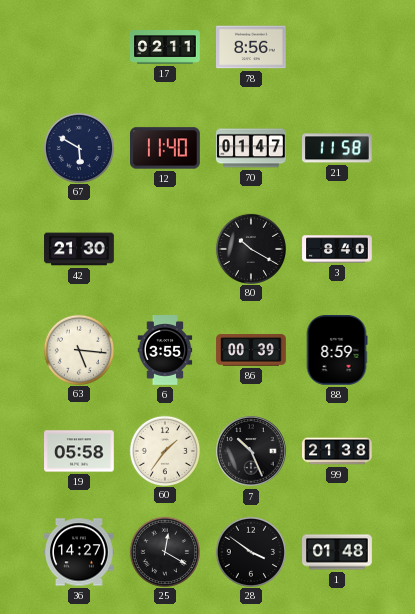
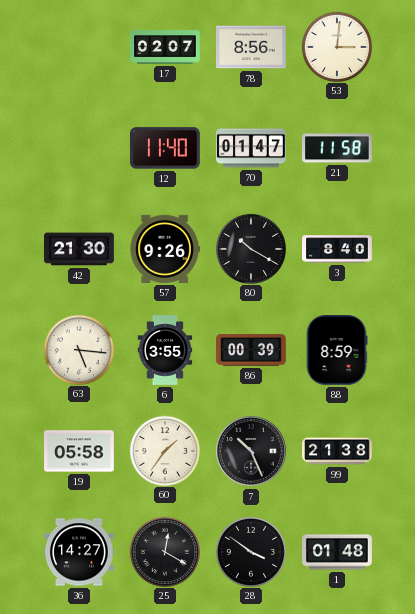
17: 02:11 -> 02:07 (165, 47)
53: none -> 3:01 (336, 46)
67: 5:50 -> none (78, 147)
57: none -> 9:26 (165, 249)
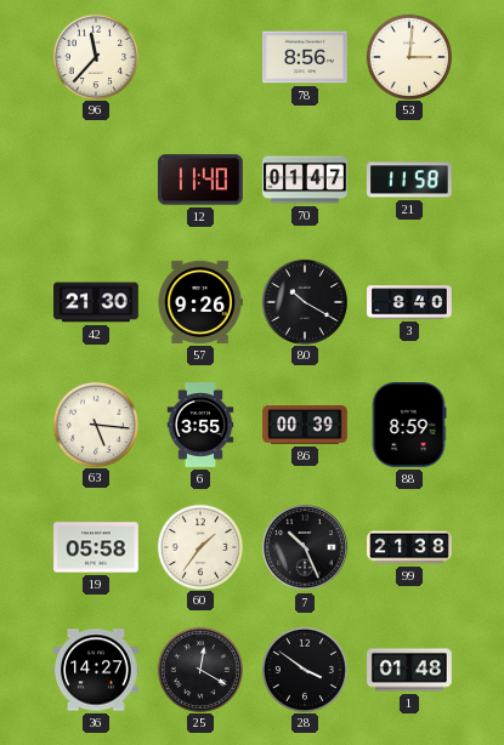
96: none -> 11:37 (95, 56)
17: 02:07 -> none (165, 47)
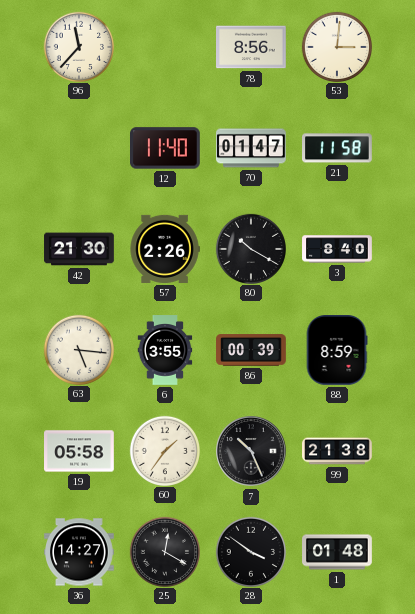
57: 9:26 -> 2:26 (165, 249)
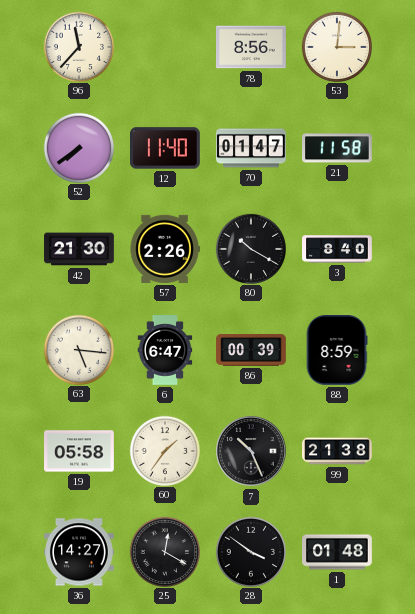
52: none -> 7:39 (78, 147)
6: 3:55 -> 6:47 (165, 350)
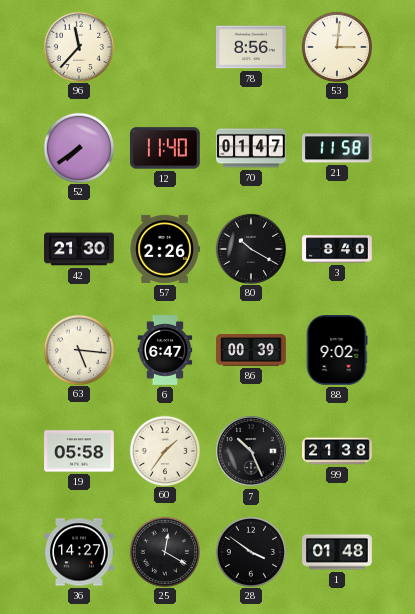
88: 8:59 -> 9:02 (337, 351)
